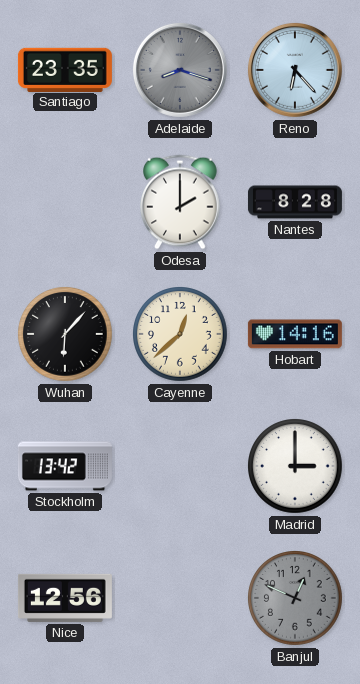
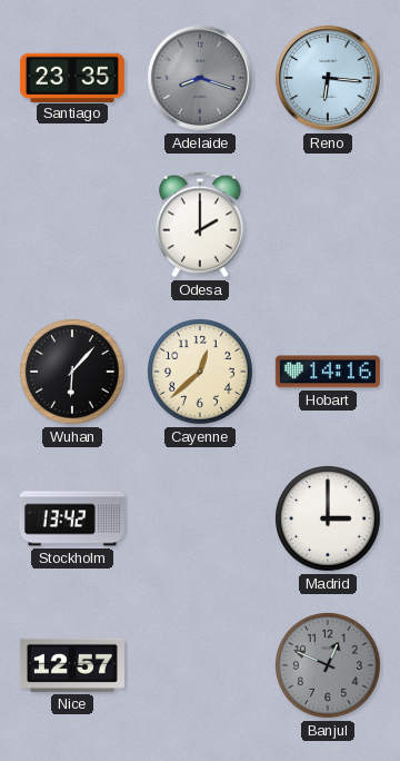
Reno: 6:23 -> 6:16 (328, 78)
Nantes: 8:28 -> none (295, 202)
Nice: 12:56 -> 12:57 (72, 665)
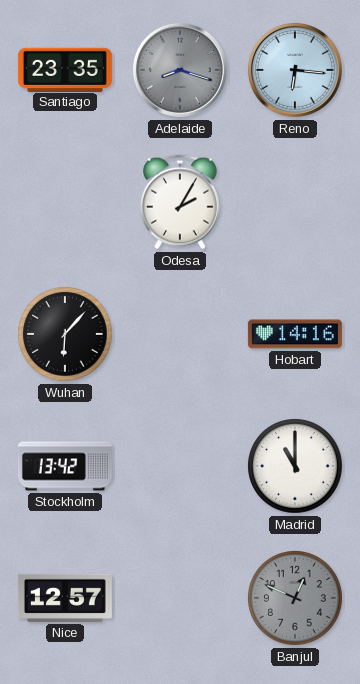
Odesa: 2:00 -> 2:05 (181, 202)
Cayenne: 12:38 -> none (201, 373)
Madrid: 3:00 -> 11:00 (296, 467)
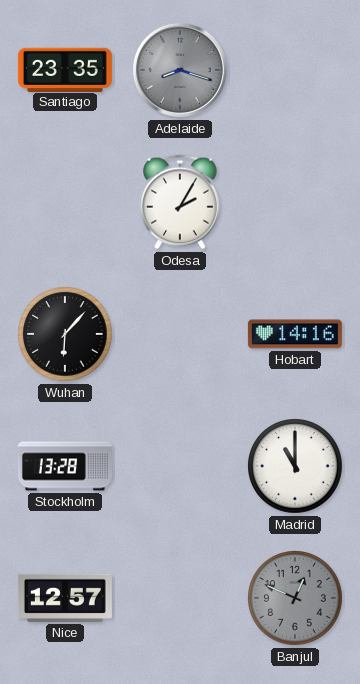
Reno: 6:16 -> none (295, 70)
Stockholm: 13:42 -> 13:28 (65, 466)
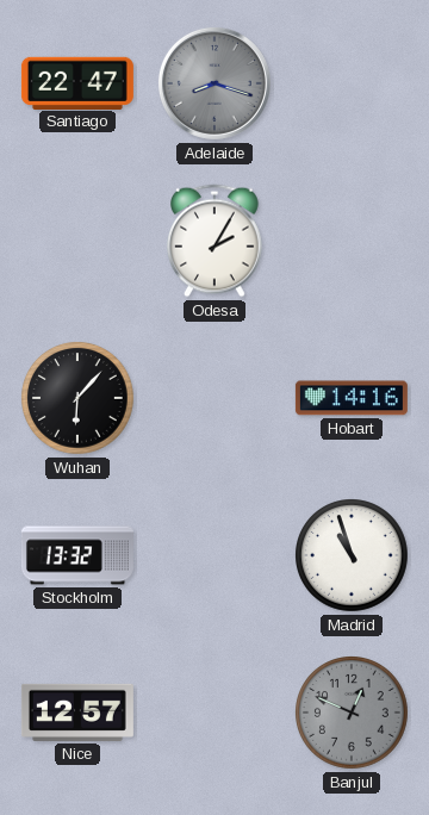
Santiago: 23:35 -> 22:47 (77, 82)
Stockholm: 13:28 -> 13:32 (77, 555)
Madrid: 11:00 -> 10:57 (353, 556)
